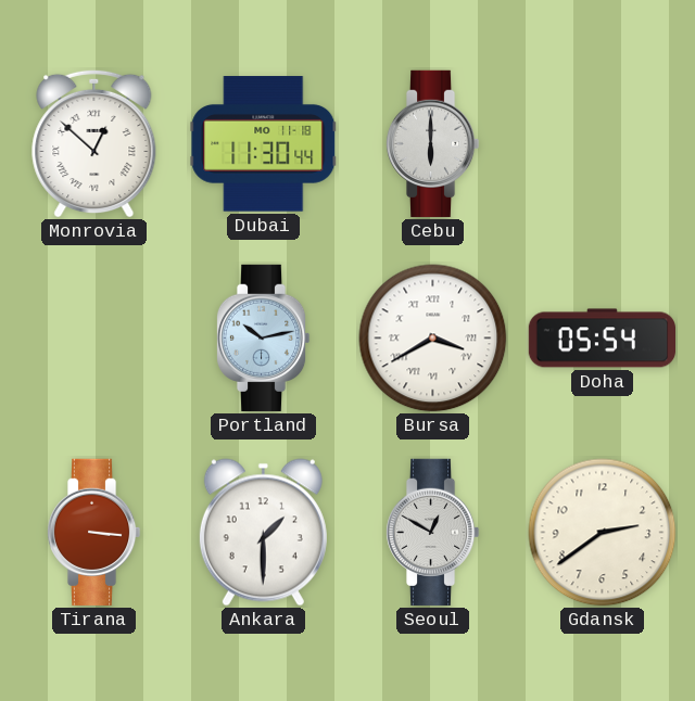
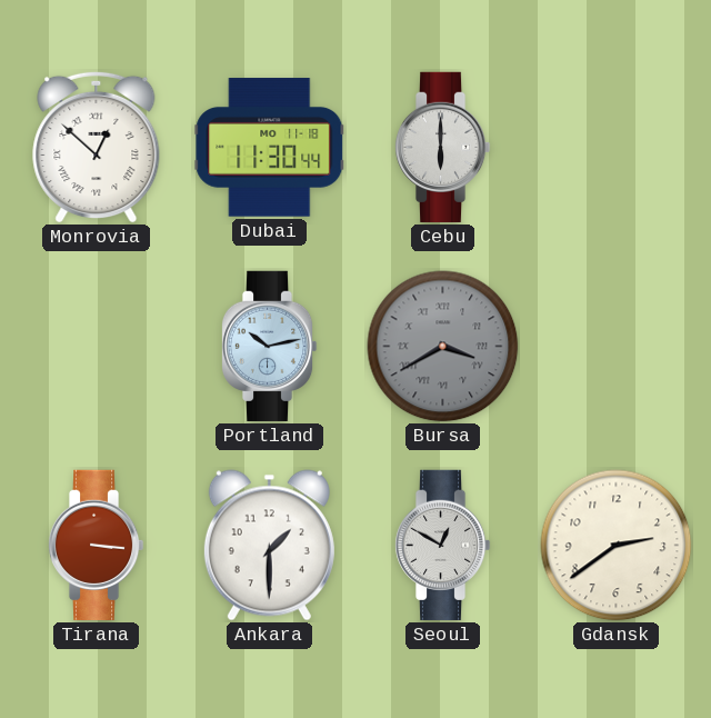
Bursa dial: white -> grey (443, 347)
Doha: 05:54 -> none (602, 339)
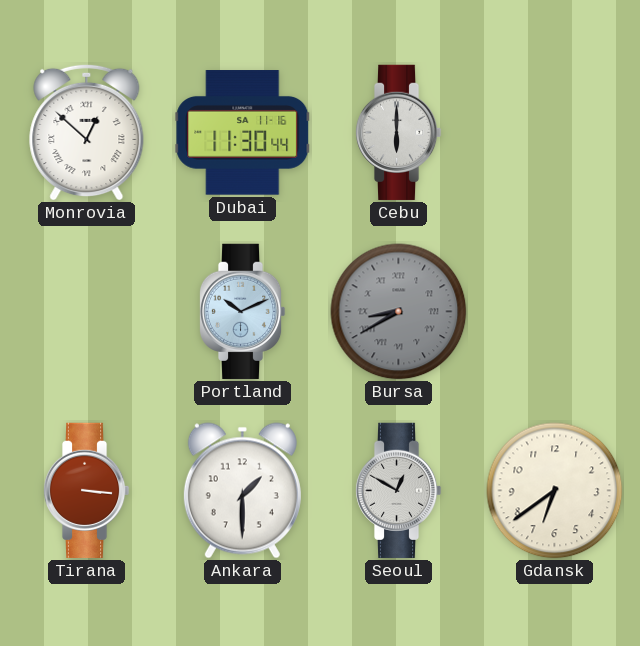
Dubai date: MO 11-18 -> SA 11-16 (243, 133)
Portland: 10:13 -> 10:11 (242, 311)
Bursa: 3:40 -> 8:40 (399, 312)
Gdansk: 2:39 -> 6:39 (555, 491)
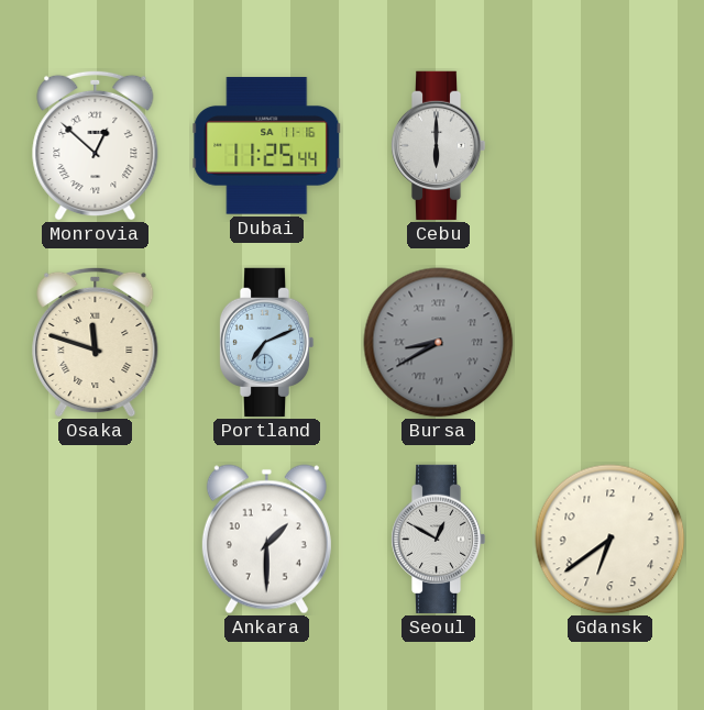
Dubai: 11:30 -> 11:25 (267, 146)
Osaka: none -> 11:48 (96, 342)
Portland: 10:11 -> 7:11 (266, 342)
Tirana: 3:16 -> none (86, 490)
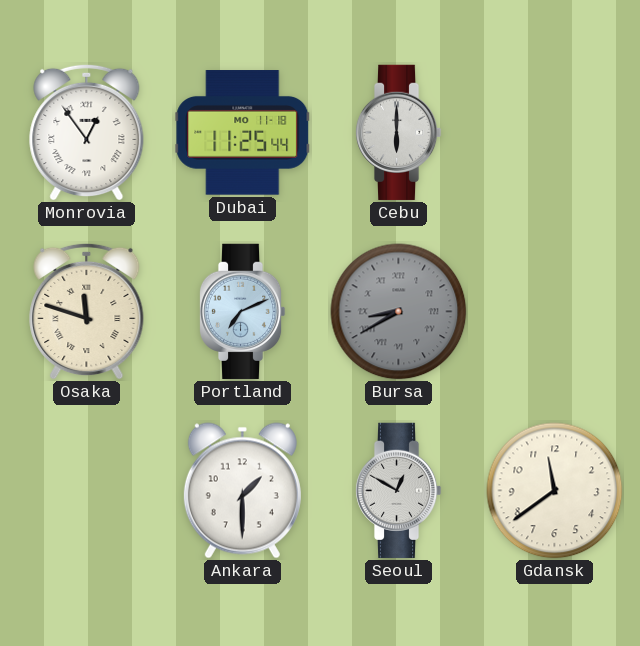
Monrovia: 12:52 -> 12:54 (87, 132)
Dubai date: SA 11-16 -> MO 11-18 (243, 133)
Gdansk: 6:39 -> 11:39 (555, 491)
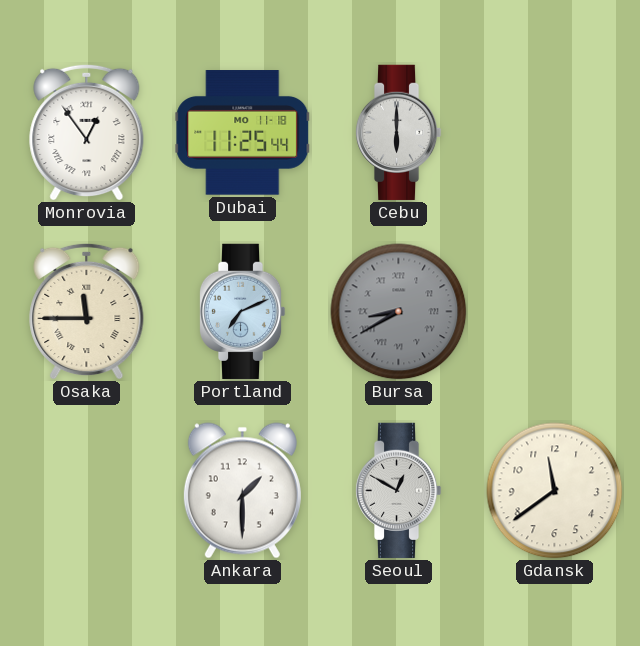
Osaka: 11:48 -> 11:45 (87, 311)
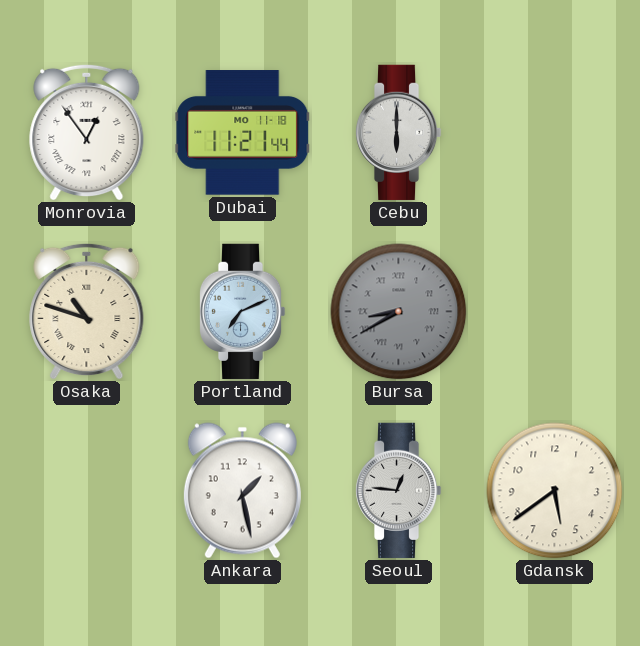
Dubai: 11:25 -> 11:21 (243, 133)
Osaka: 11:45 -> 10:48 (87, 311)
Ankara: 1:30 -> 1:28 (242, 491)
Seoul: 12:50 -> 12:46 (398, 490)
Gdansk: 11:39 -> 5:39 (555, 491)
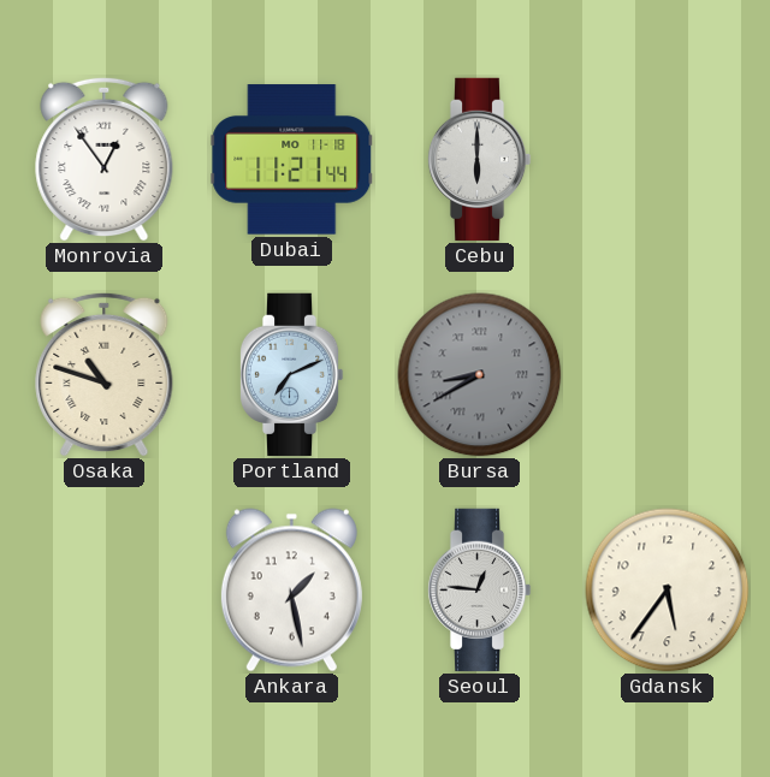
Gdansk: 5:39 -> 5:36 (668, 591)
